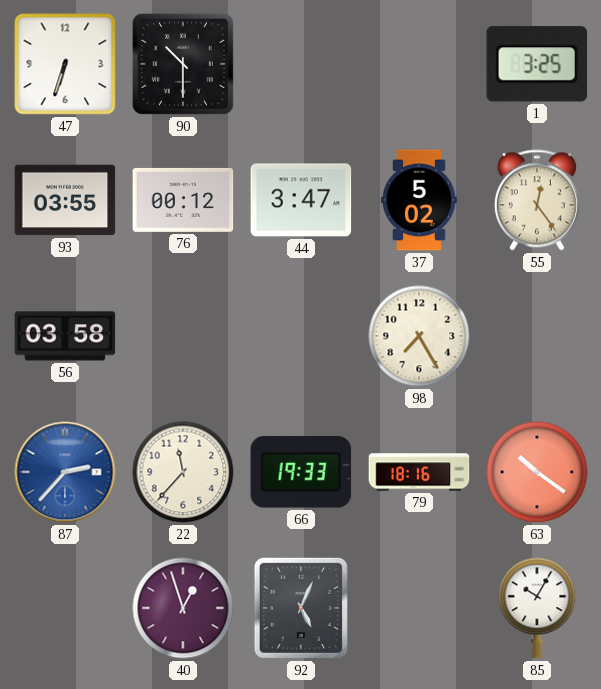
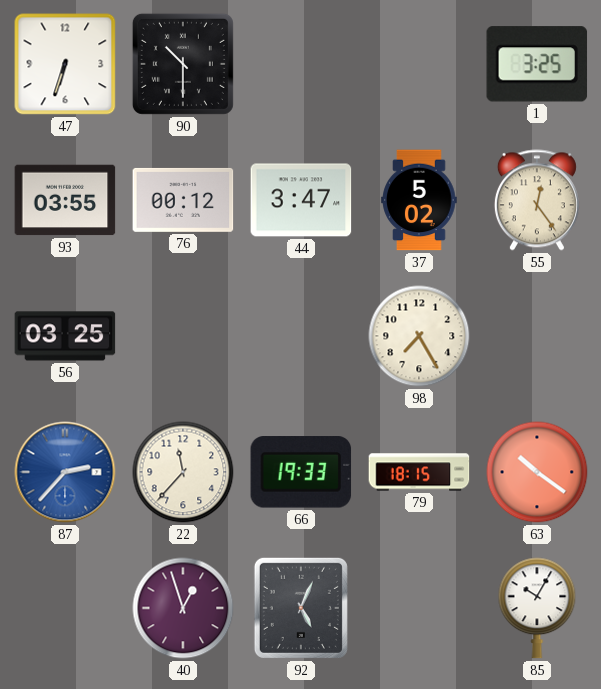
56: 03:58 -> 03:25 (65, 336)
79: 18:16 -> 18:15 (419, 472)
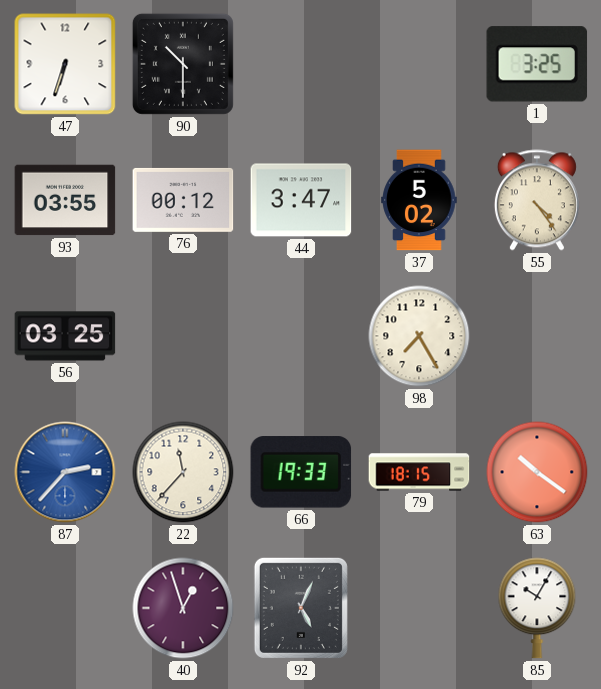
55: 12:24 -> 4:24 (537, 200)
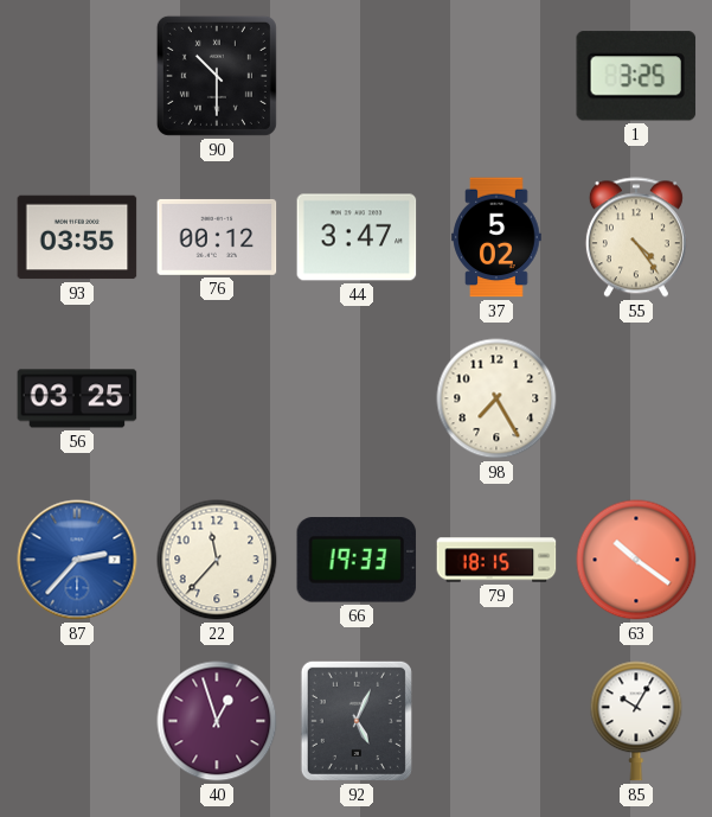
47: 6:33 -> none (65, 64)
